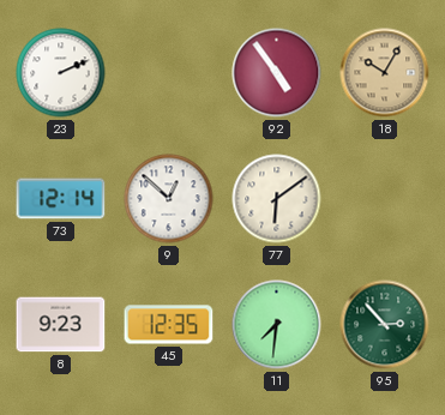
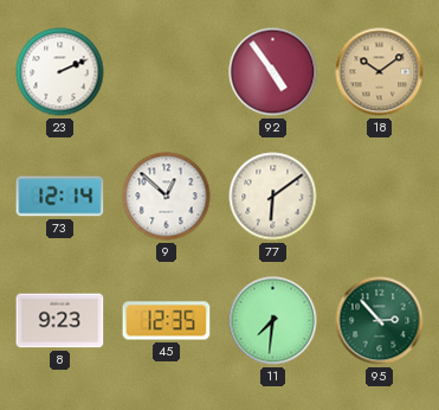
18: 10:05 -> 10:09 (380, 72)
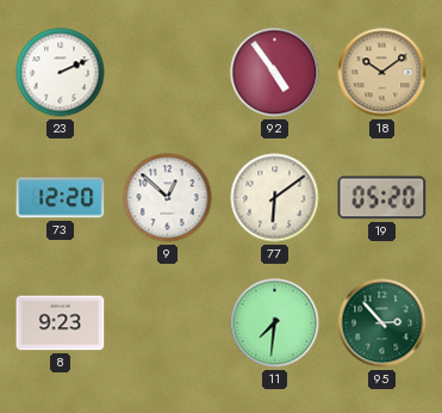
73: 12:14 -> 12:20 (61, 198)
19: none -> 05:20 (382, 198)
45: 12:35 -> none (167, 321)
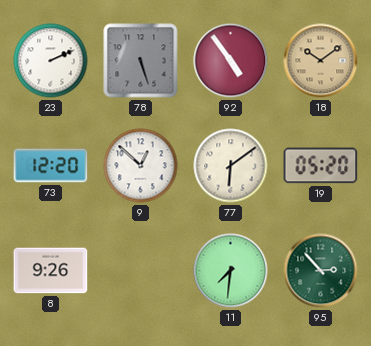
78: none -> 5:27 (141, 61)
8: 9:23 -> 9:26 (51, 271)
